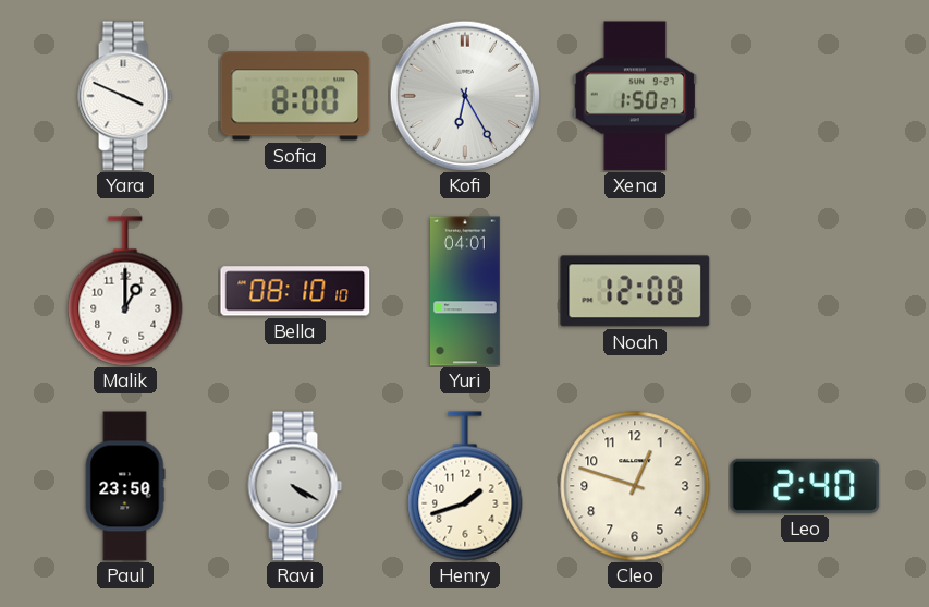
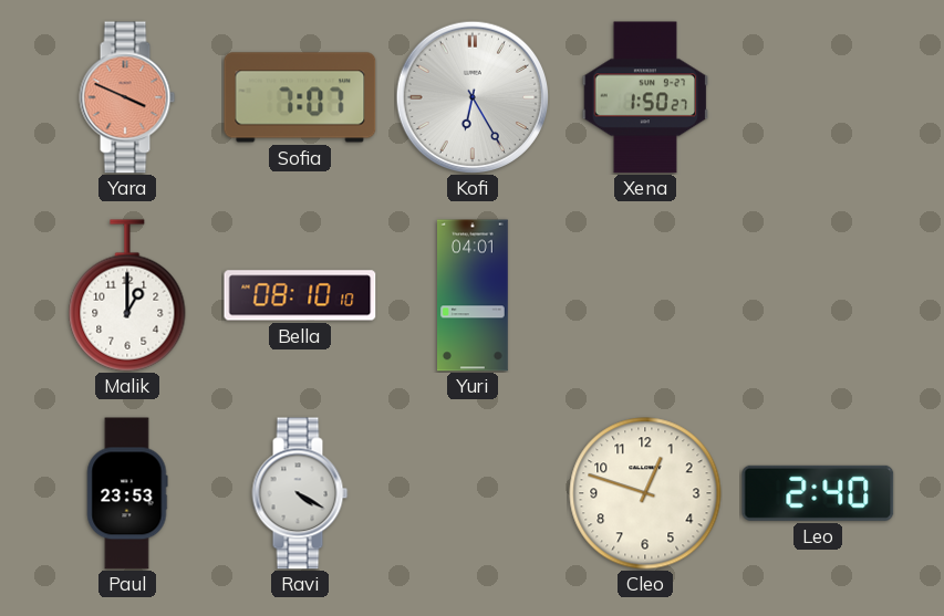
Yara dial: white -> salmon (127, 97)
Sofia: 8:00 -> 7:07 (300, 97)
Noah: 12:08 -> none (635, 291)
Paul: 23:50 -> 23:53 (127, 493)
Henry: 1:42 -> none (465, 486)
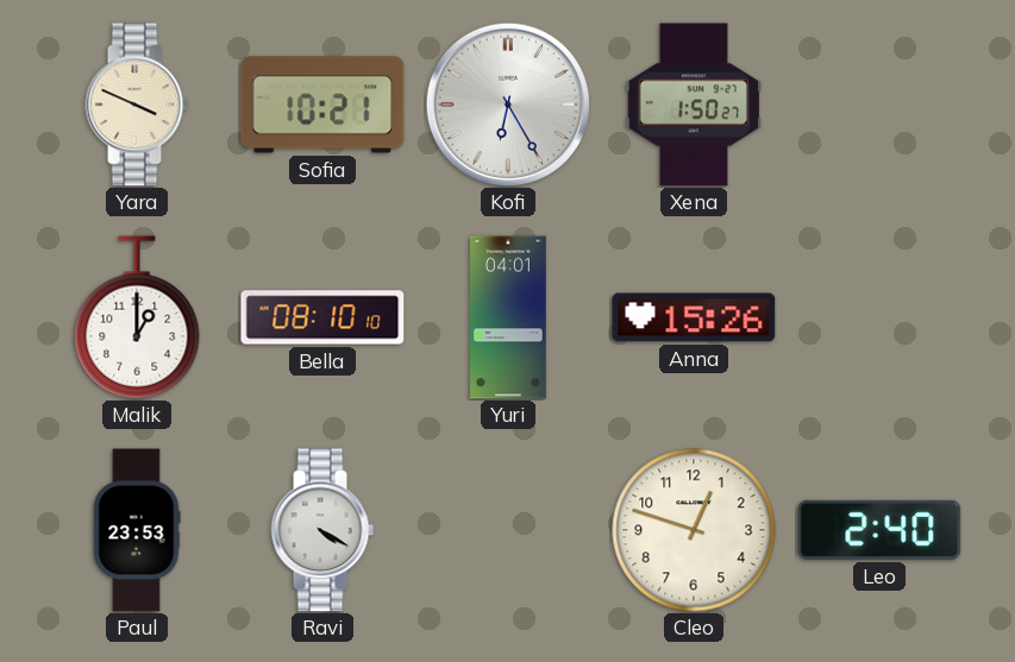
Yara dial: salmon -> cream (137, 105)
Sofia: 7:07 -> 10:21 (322, 105)
Anna: none -> 15:26 (694, 317)
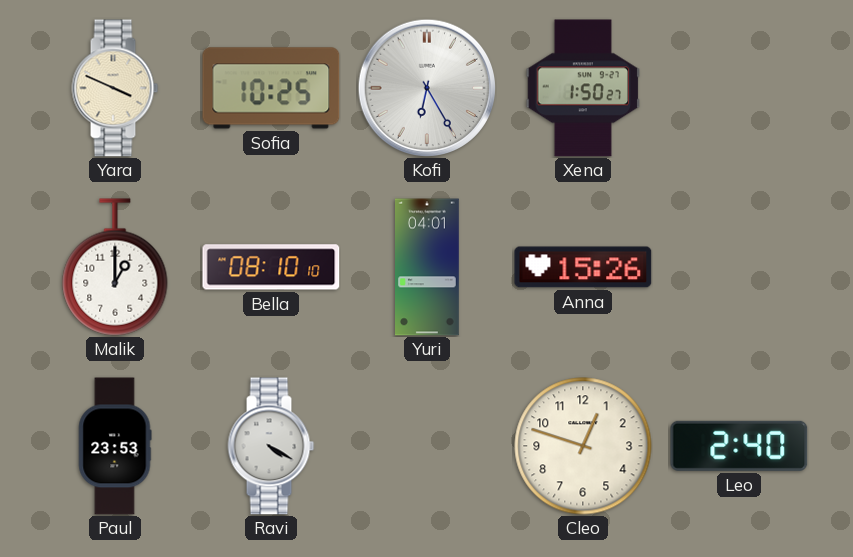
Sofia: 10:21 -> 10:25 (271, 88)
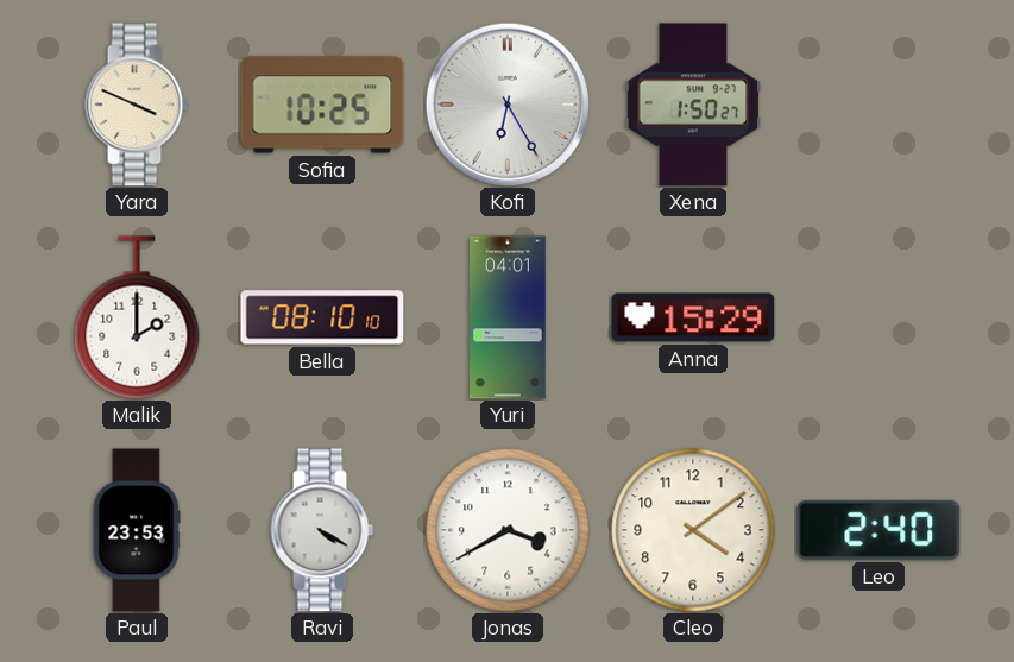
Malik: 1:00 -> 2:00 (137, 317)
Anna: 15:26 -> 15:29 (693, 317)
Jonas: none -> 3:40 (508, 530)
Cleo: 12:48 -> 4:09 (693, 530)
